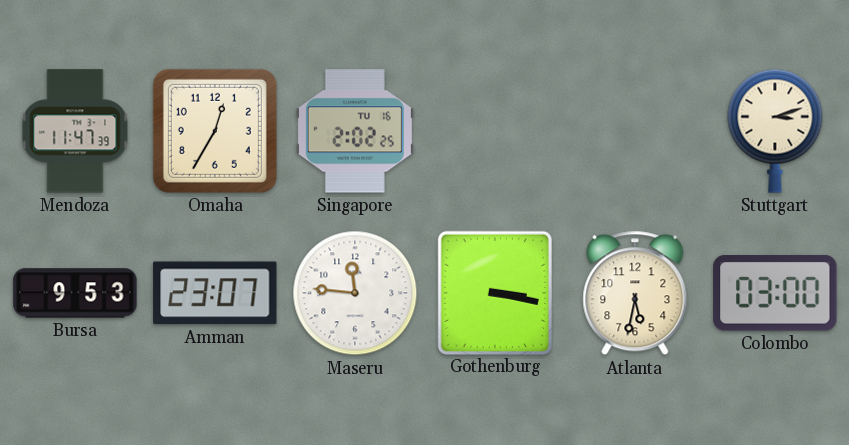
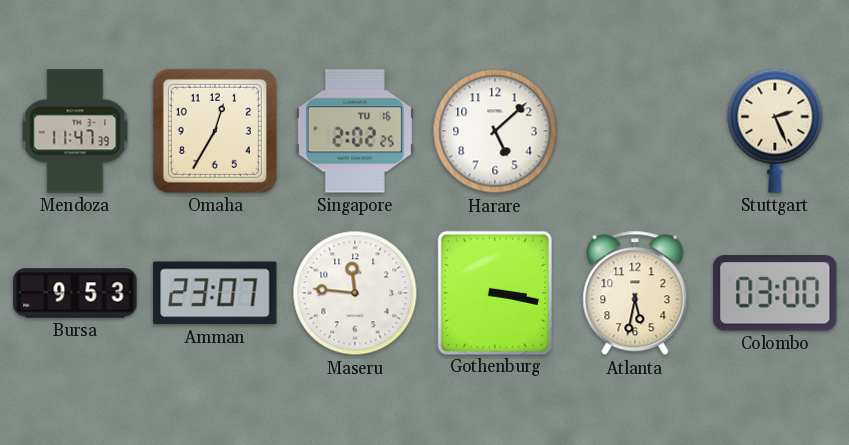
Harare: none -> 5:08 (495, 131)
Stuttgart: 3:12 -> 2:26 (775, 131)
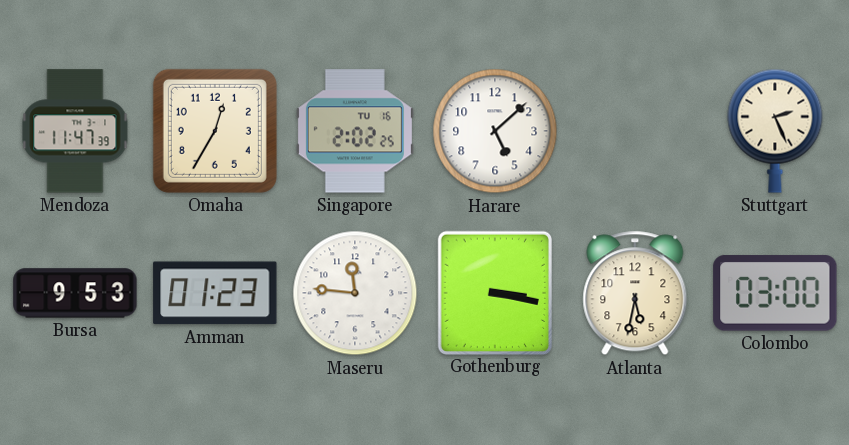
Amman: 23:07 -> 01:23 (215, 293)
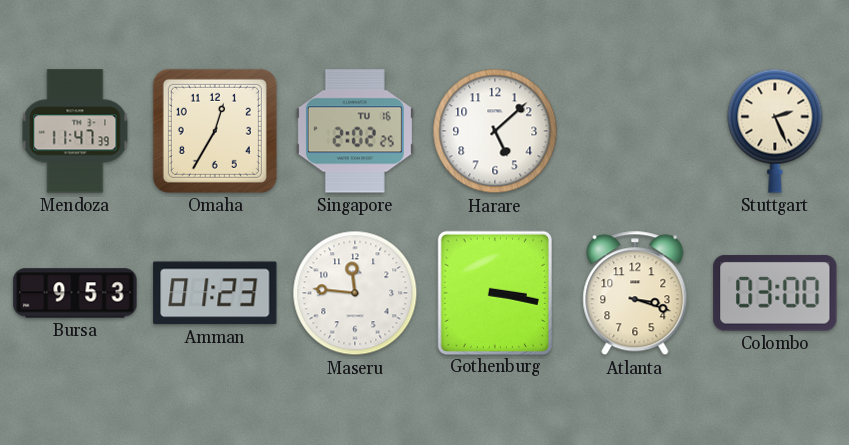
Atlanta: 5:32 -> 3:18 (635, 293)
